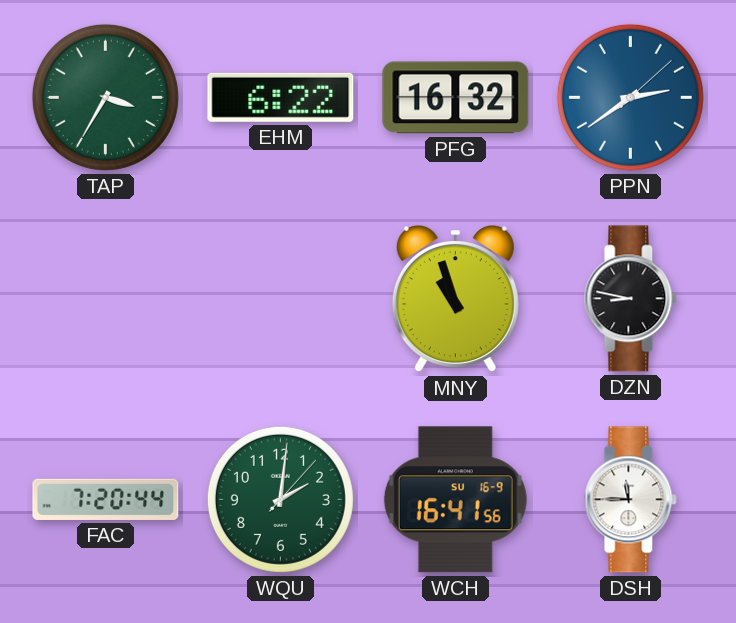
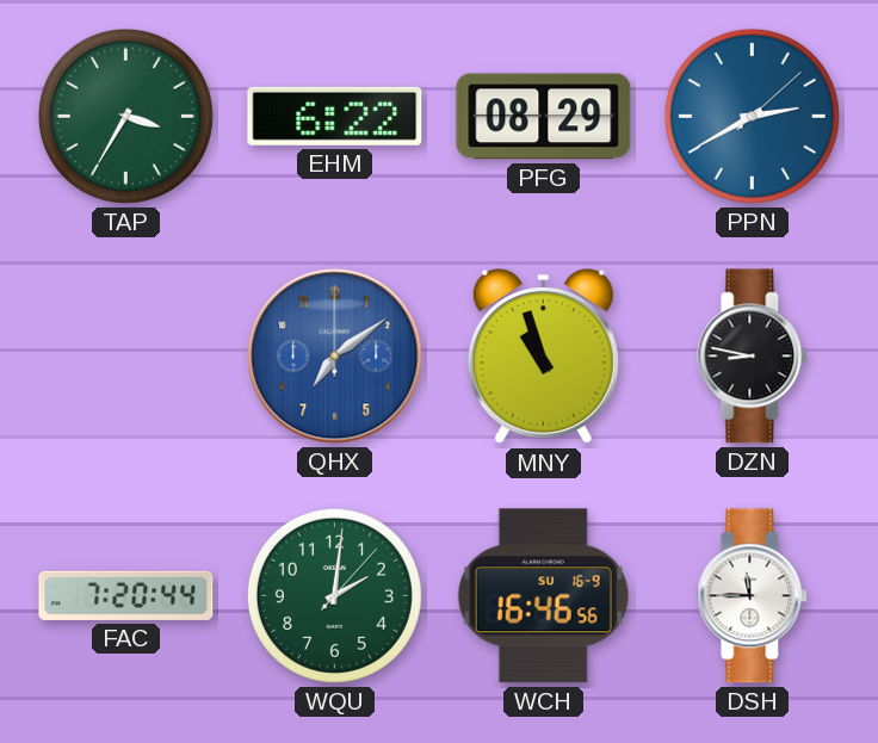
PFG: 16:32 -> 08:29 (544, 117)
PPN: 2:39 -> 2:40 (752, 116)
QHX: none -> 7:09 (335, 357)
WCH: 16:41 -> 16:46 (543, 596)
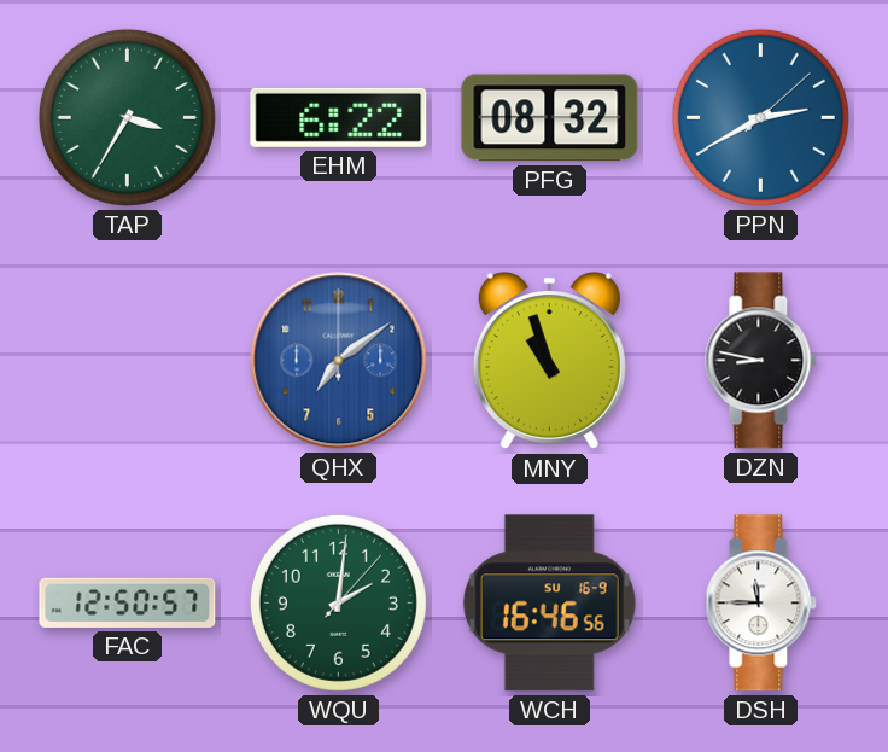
PFG: 08:29 -> 08:32 (550, 118)
FAC: 7:20 -> 12:50 (128, 602)
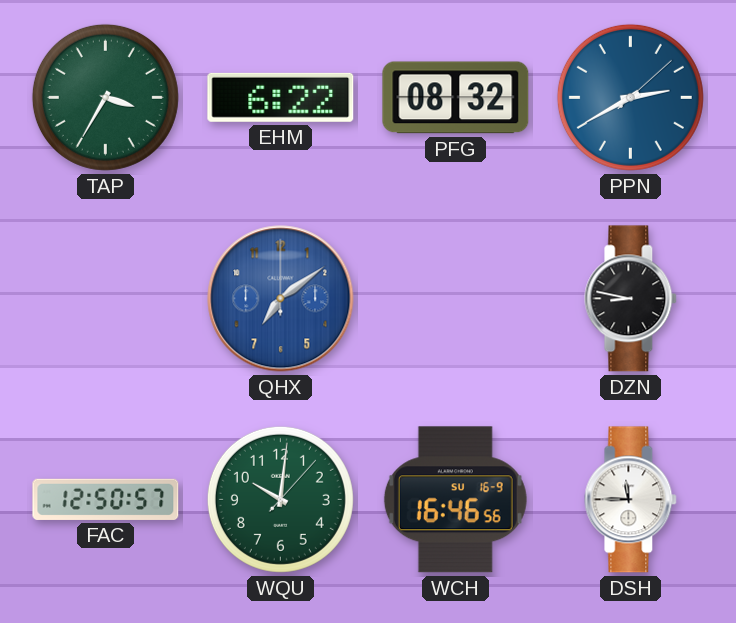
MNY: 10:57 -> none (549, 361)
WQU: 2:01 -> 10:01 (280, 499)
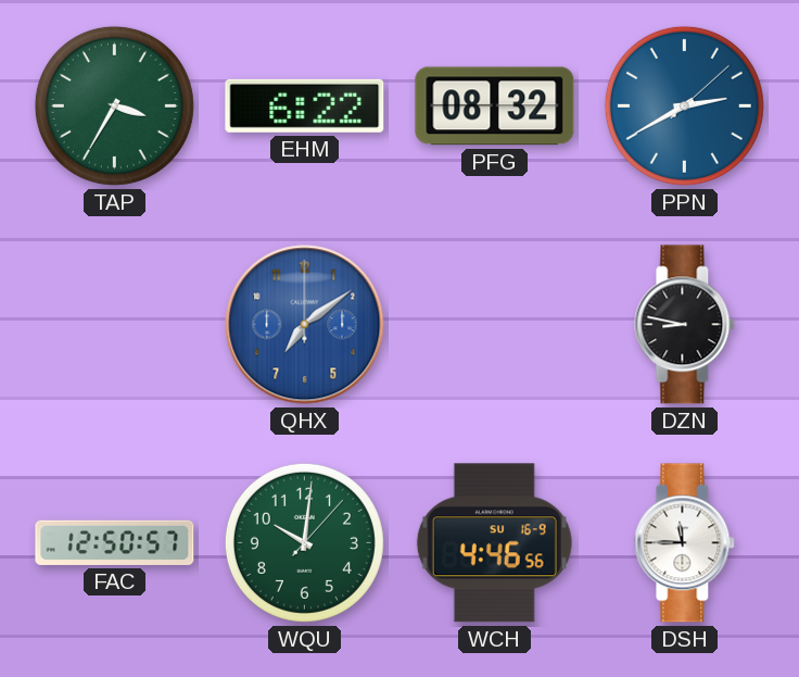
WCH: 16:46 -> 4:46 (494, 543)
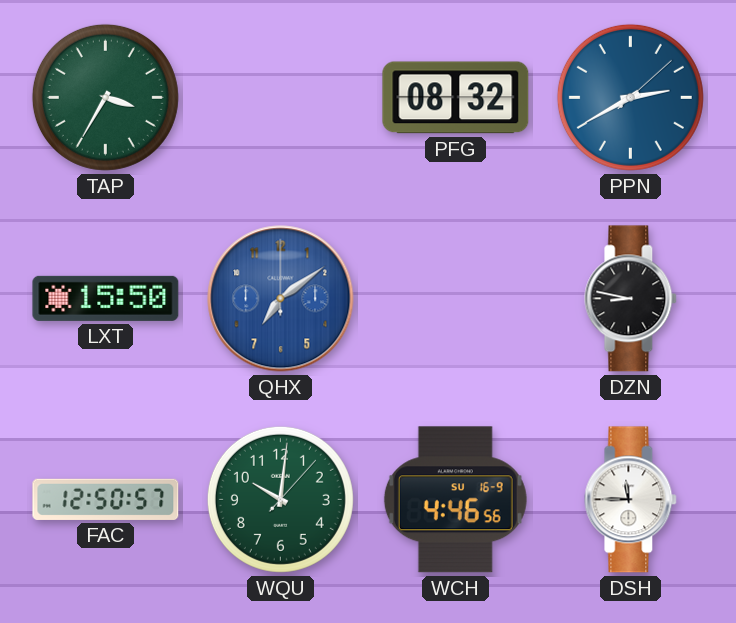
EHM: 6:22 -> none (305, 105)
LXT: none -> 15:50 (106, 298)
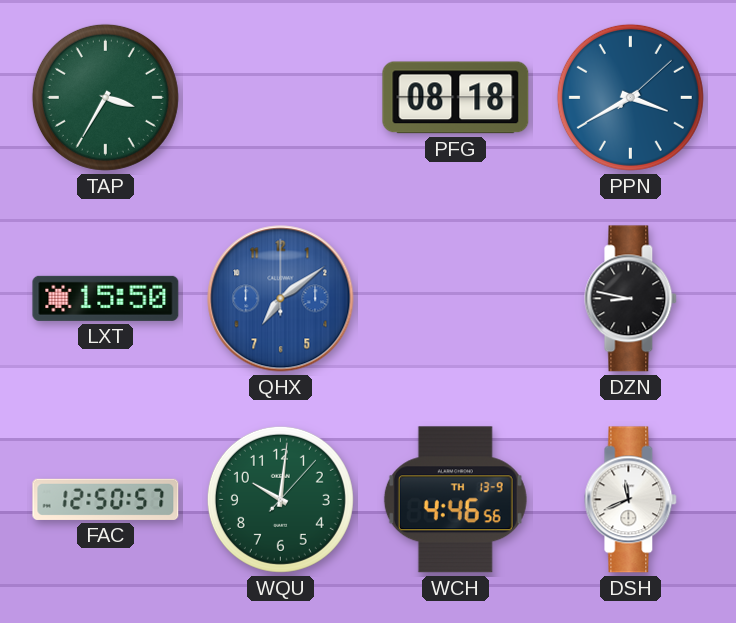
PFG: 08:32 -> 08:18 (456, 98)
PPN: 2:40 -> 3:40 (630, 97)
WCH date: SU 16-9 -> TH 13-9 (455, 500)
DSH: 11:45 -> 11:41 (631, 500)
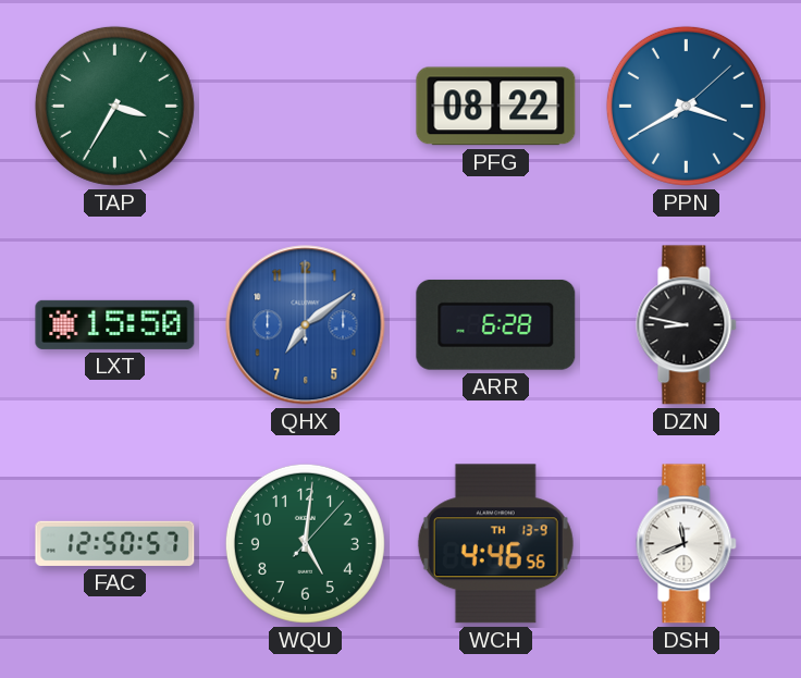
PFG: 08:18 -> 08:22 (496, 107)
ARR: none -> 6:28 (496, 324)
WQU: 10:01 -> 5:01 (305, 543)
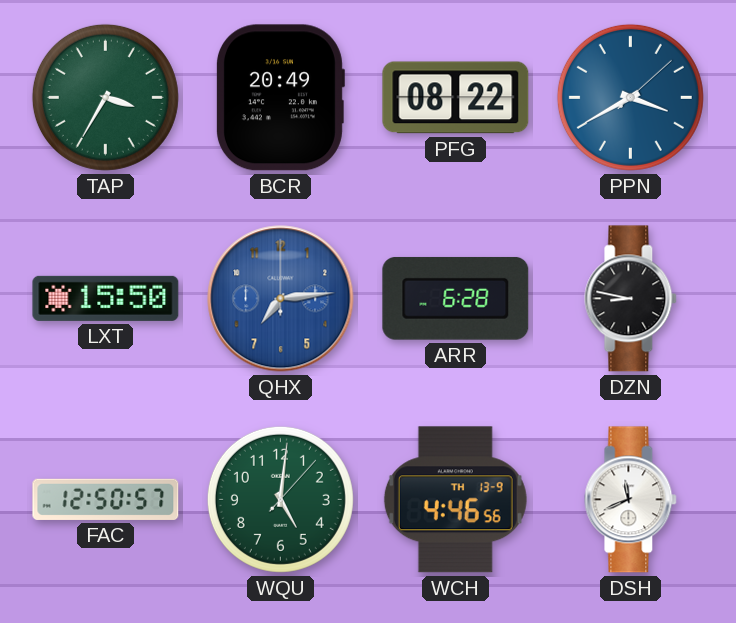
BCR: none -> 20:49 (280, 98)
QHX: 7:09 -> 7:14 (281, 299)
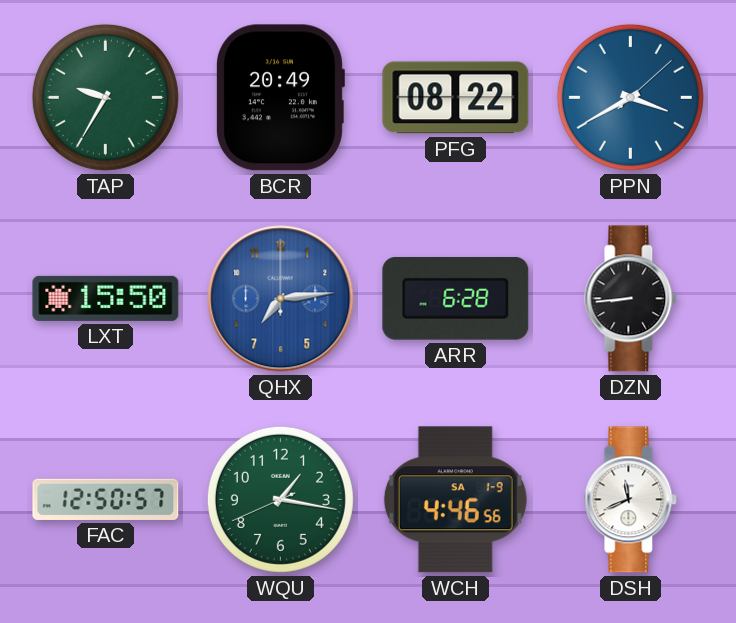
TAP: 3:35 -> 9:35 (105, 97)
DZN: 8:47 -> 8:44 (631, 299)
WQU: 5:01 -> 1:16 (280, 499)
WCH date: TH 13-9 -> SA 1-9 (455, 500)
